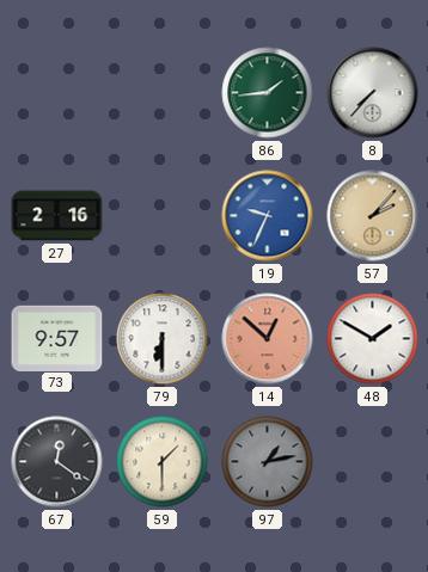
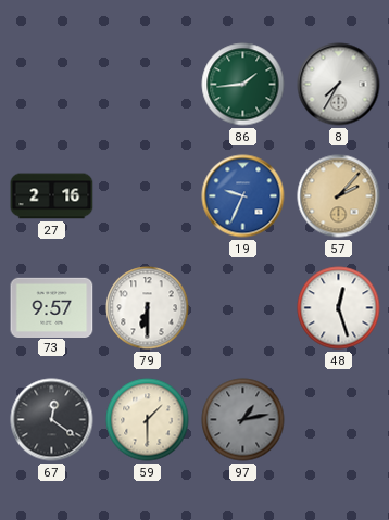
8: 7:37 -> 7:35 (339, 85)
14: 12:52 -> none (268, 339)
48: 1:50 -> 12:27 (339, 308)
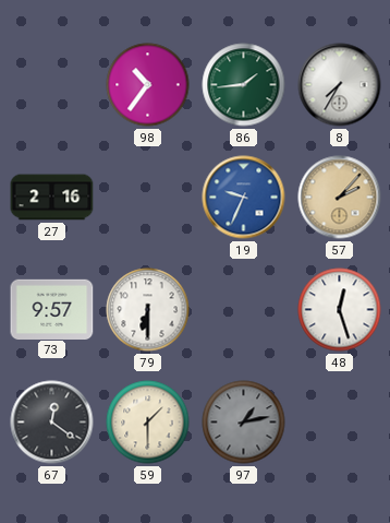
98: none -> 10:36 (148, 85)
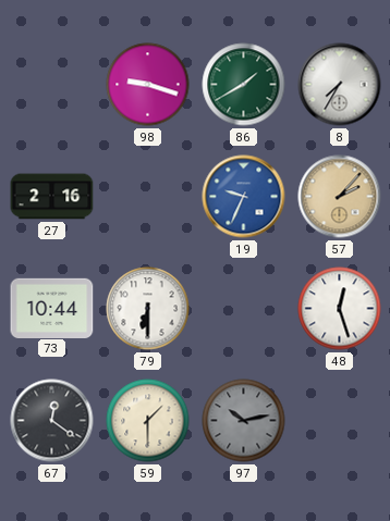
98: 10:36 -> 9:18 (148, 85)
86: 1:44 -> 1:40 (244, 85)
73: 9:57 -> 10:44 (52, 308)
97: 1:13 -> 10:13 (244, 421)
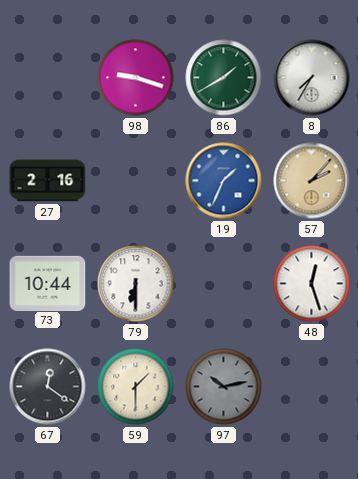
19: 9:34 -> 1:34 (224, 181)
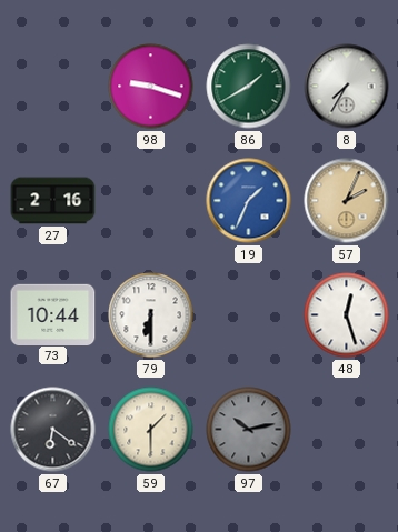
57: 2:07 -> 2:04 (347, 201)
67: 12:21 -> 6:21 (53, 430)
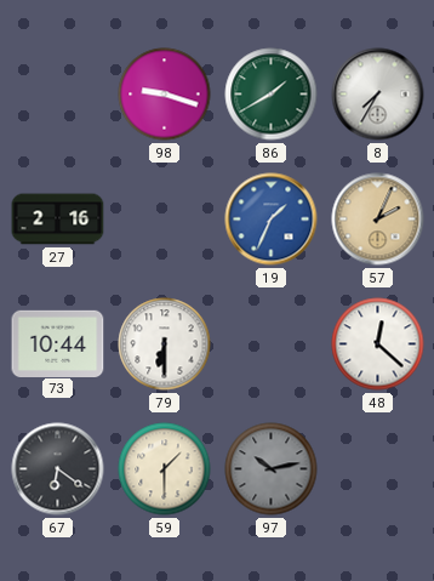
48: 12:27 -> 12:22 (378, 344)
